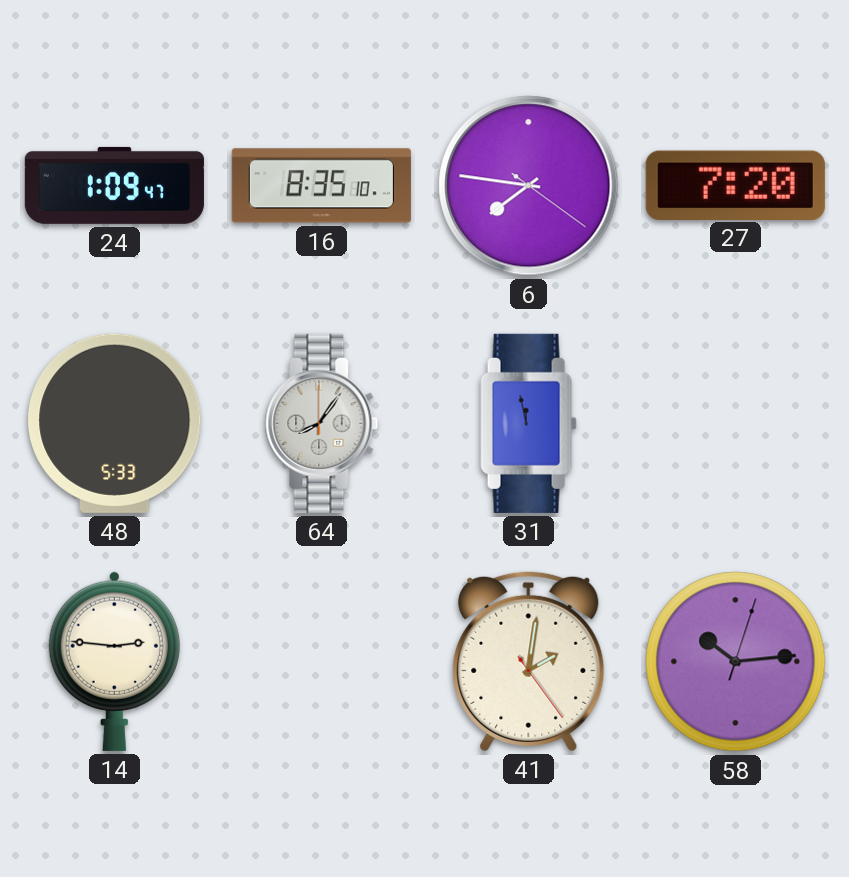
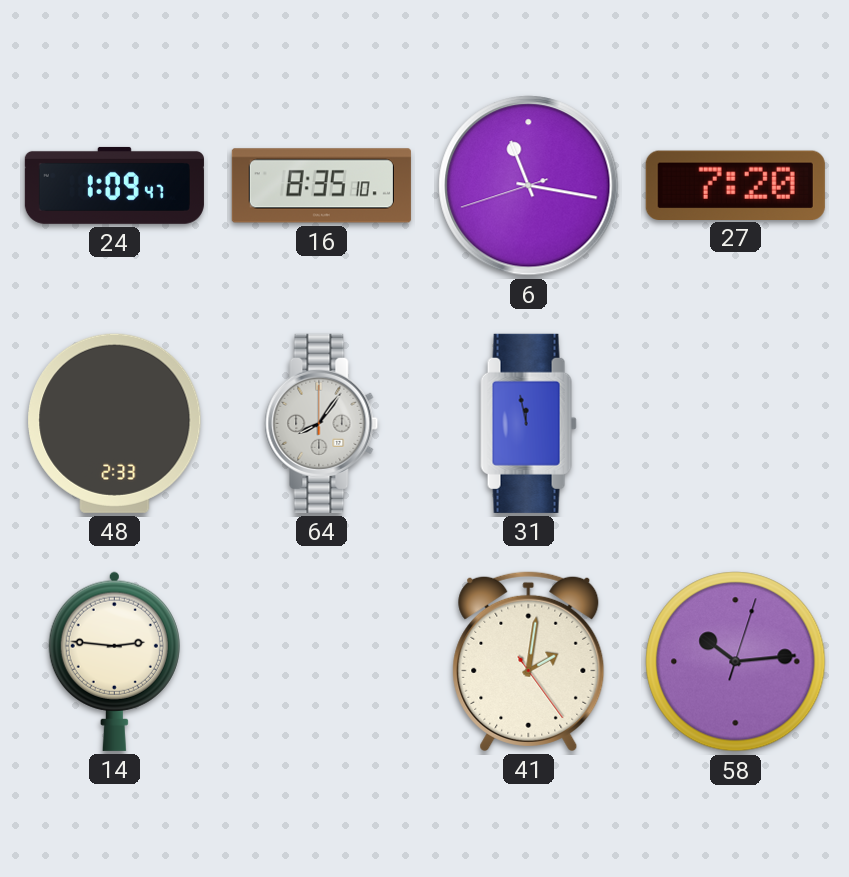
6: 7:46 -> 11:16 (529, 186)
48: 5:33 -> 2:33 (115, 423)
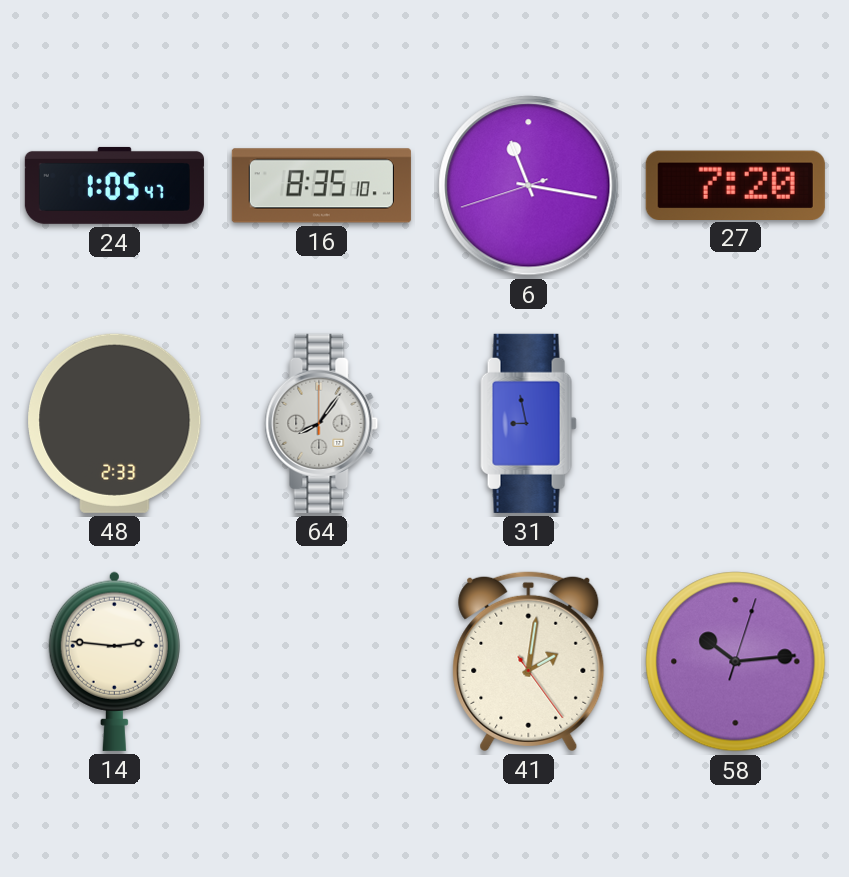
24: 1:09 -> 1:05 (114, 185)
31: 11:58 -> 8:58 (529, 423)
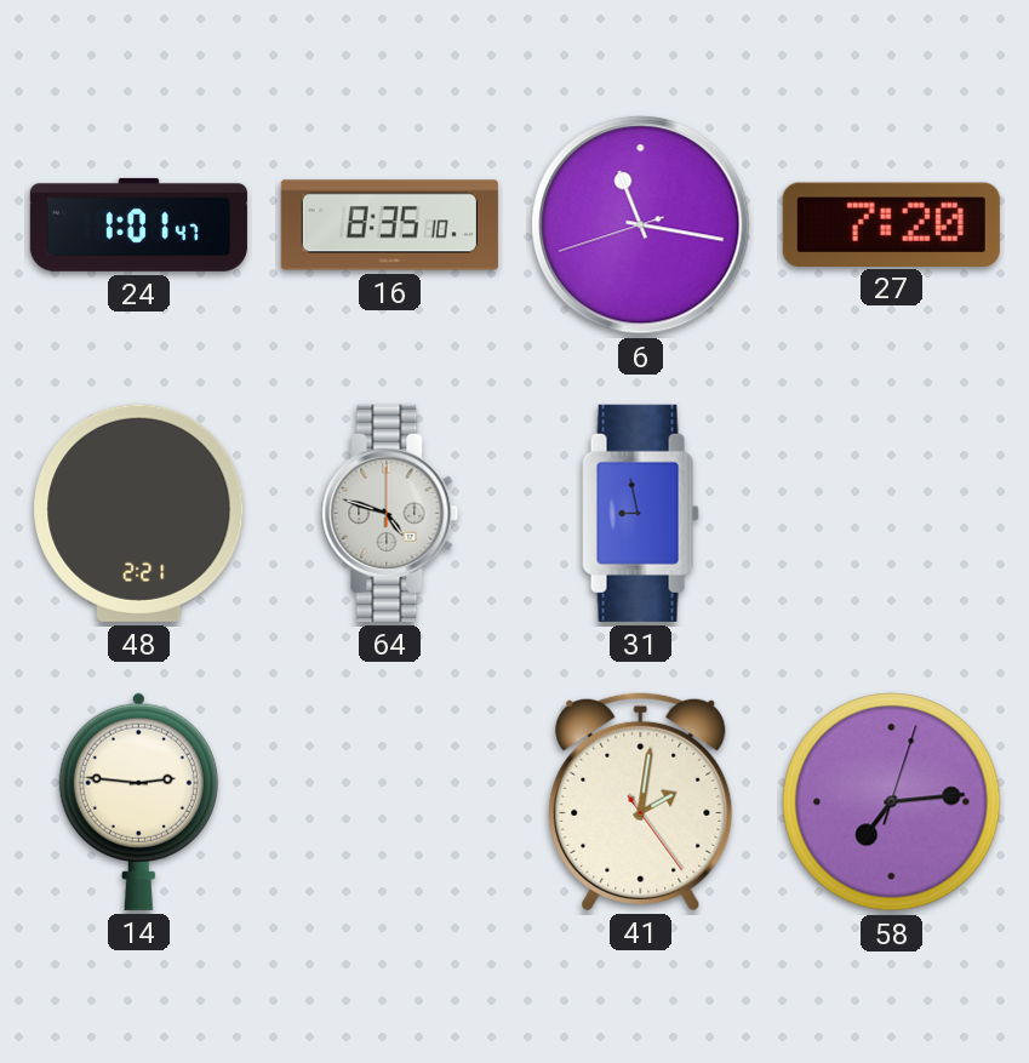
24: 1:05 -> 1:01 (138, 224)
48: 2:33 -> 2:21 (139, 513)
64: 8:06 -> 4:48 (390, 513)
58: 10:14 -> 7:14 (892, 802)
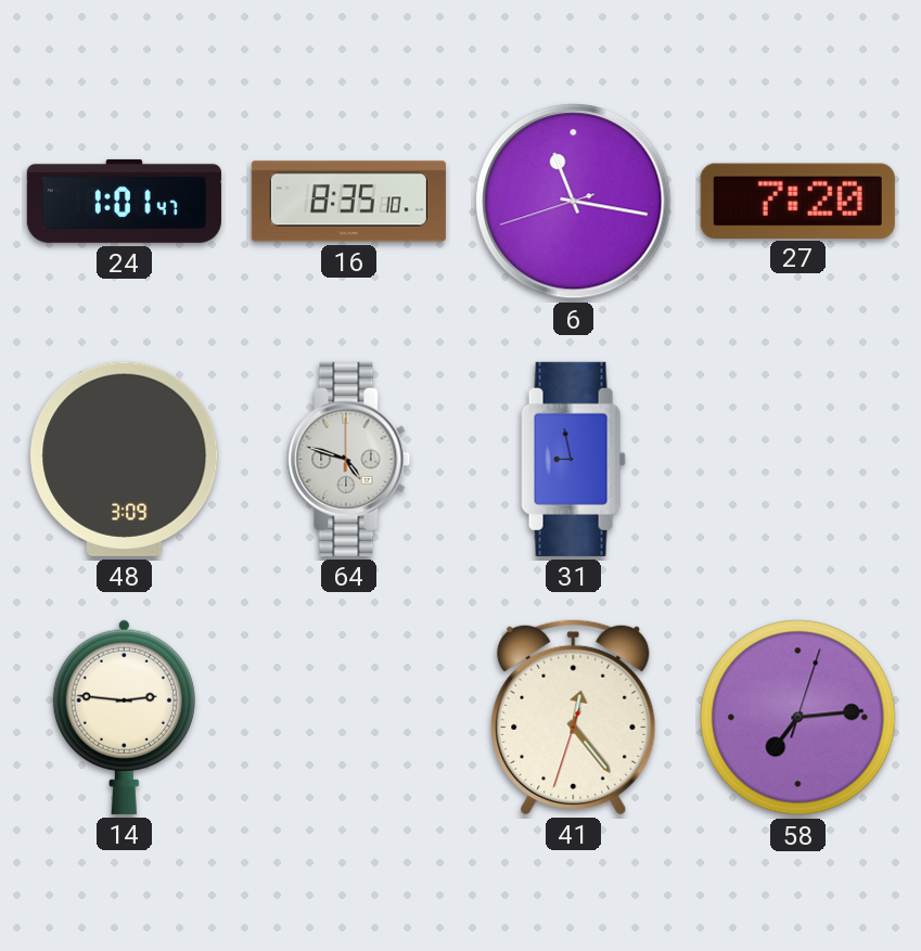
48: 2:21 -> 3:09 (125, 459)
41: 2:01 -> 12:23 (574, 717)
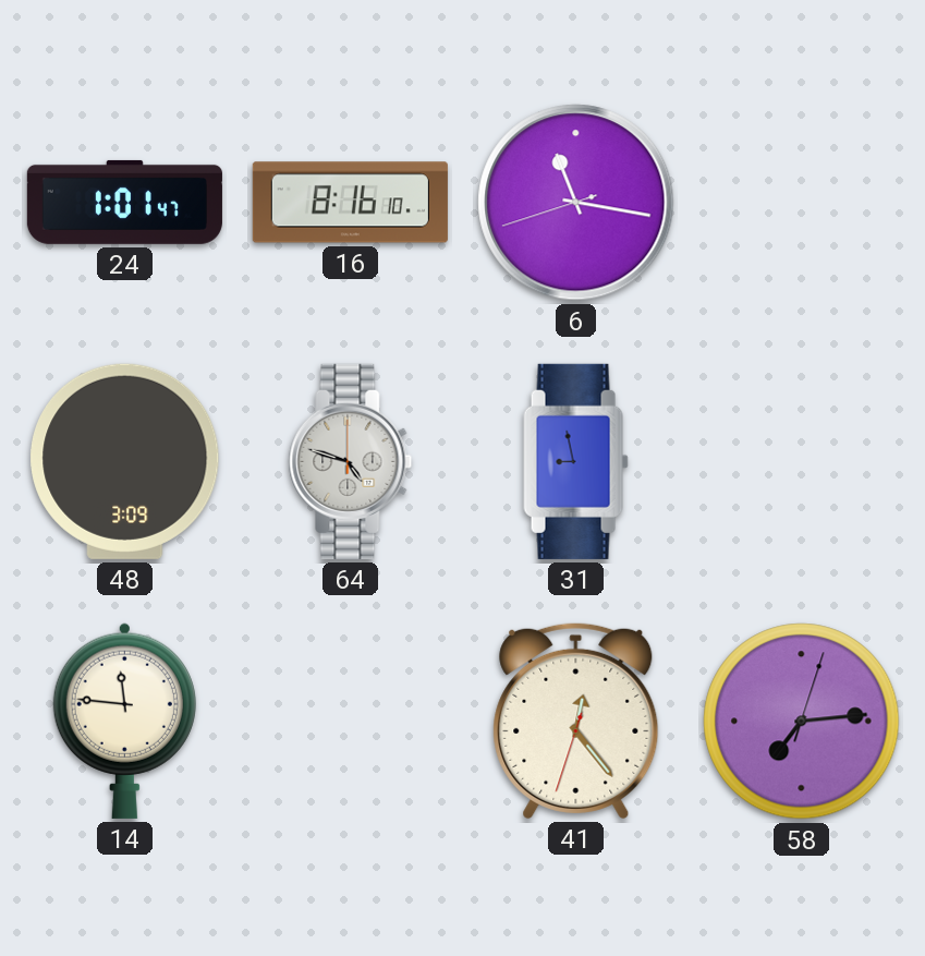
16: 8:35 -> 8:16 (350, 203)
27: 7:20 -> none (797, 201)
14: 2:46 -> 11:46 (124, 721)
